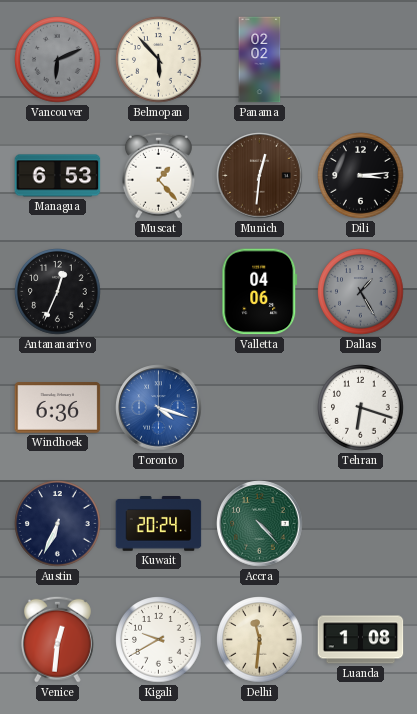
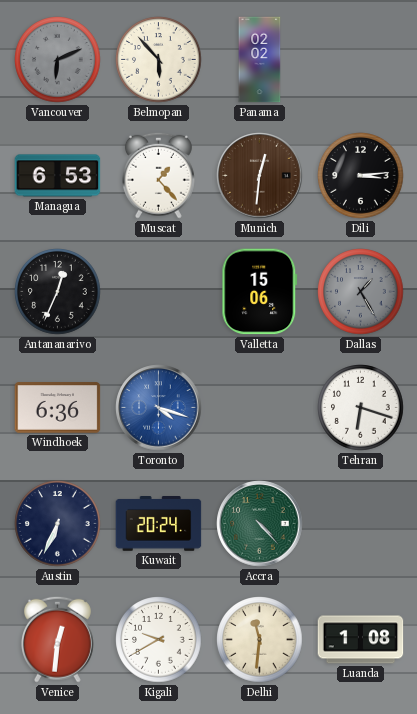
Valletta: 04:06 -> 15:06 (260, 292)
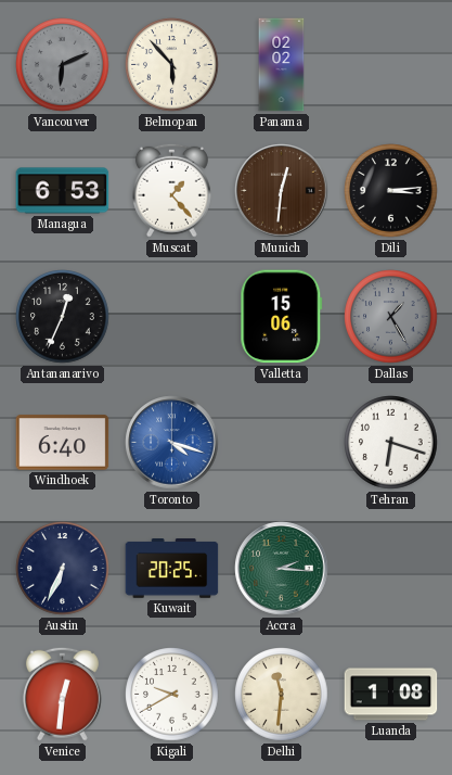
Windhoek: 6:36 -> 6:40 (63, 443)
Kuwait: 20:24 -> 20:25 (172, 569)
Accra: 4:23 -> 2:16 (282, 569)
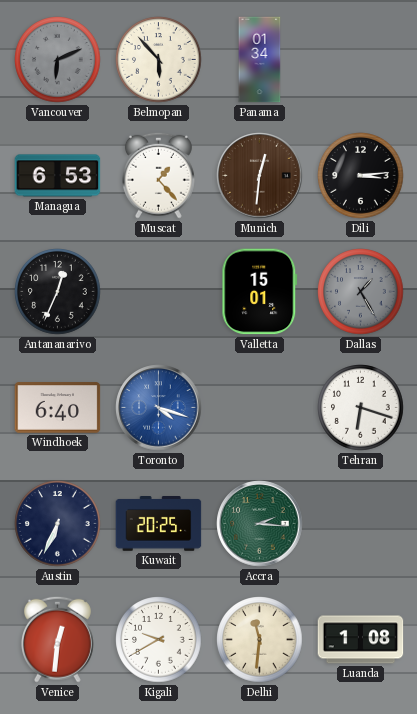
Panama: 02:02 -> 01:34 (260, 60)
Valletta: 15:06 -> 15:01 (260, 292)
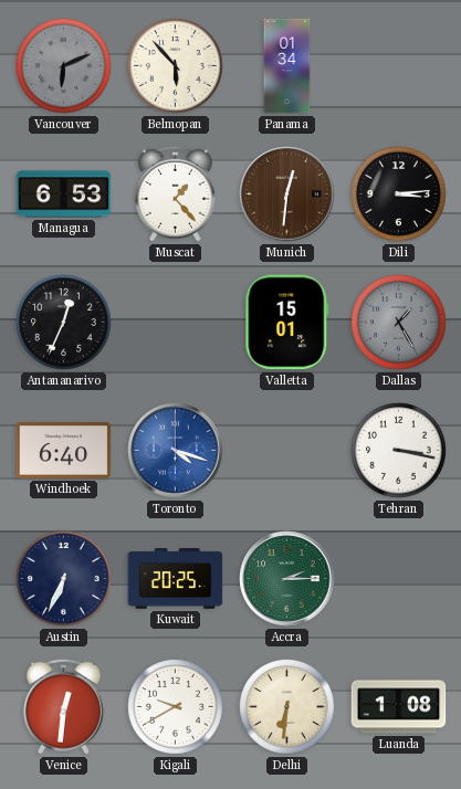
Tehran: 6:18 -> 3:17 (399, 451)
Accra: 2:16 -> 2:15 (287, 579)
Delhi: 11:31 -> 6:31 (287, 707)
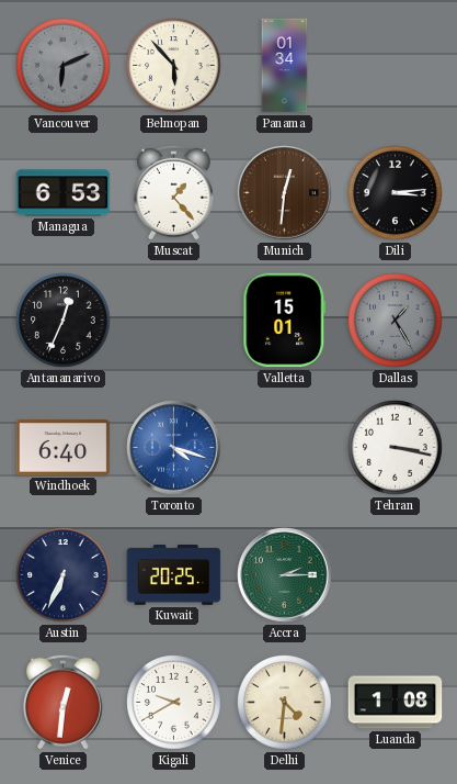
Delhi: 6:31 -> 4:31 (285, 703)
